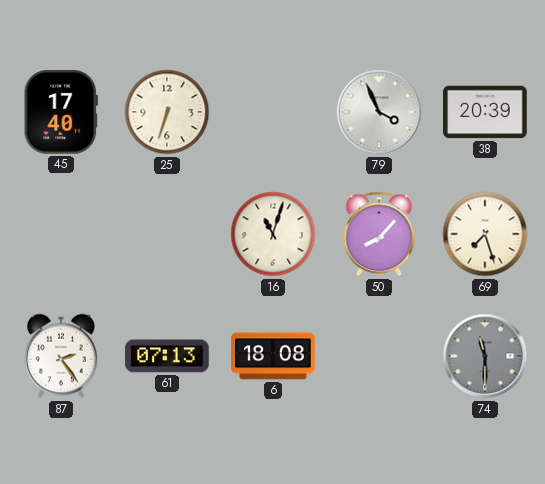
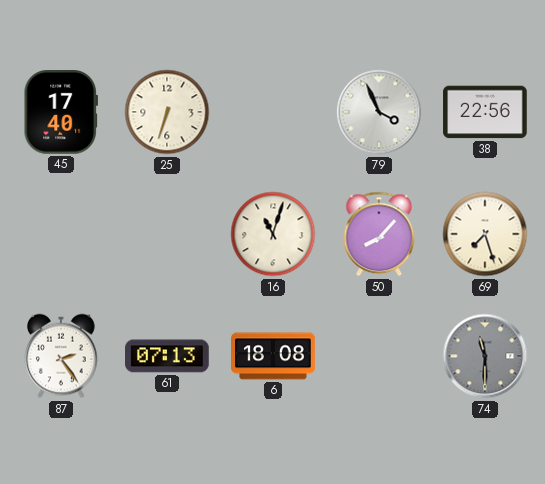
38: 20:39 -> 22:56 (485, 112)
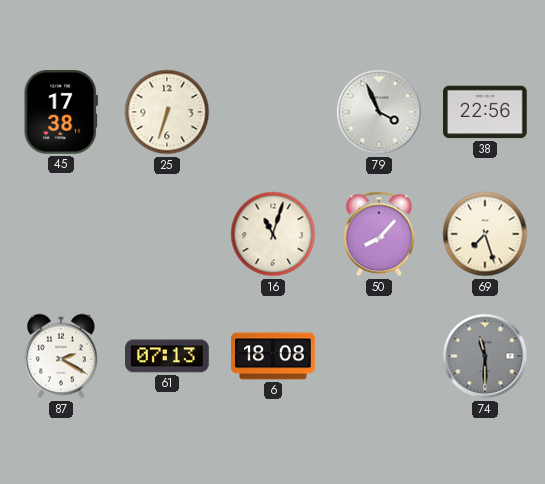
45: 17:40 -> 17:38 (61, 113)
87: 2:24 -> 2:20 (62, 356)
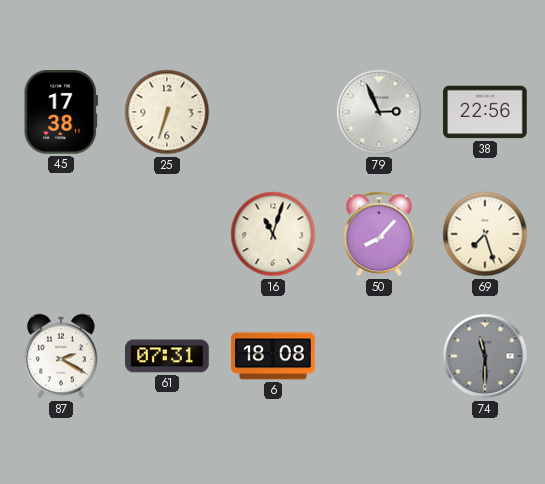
79: 3:56 -> 2:56 (379, 112)
61: 07:13 -> 07:31 (167, 356)
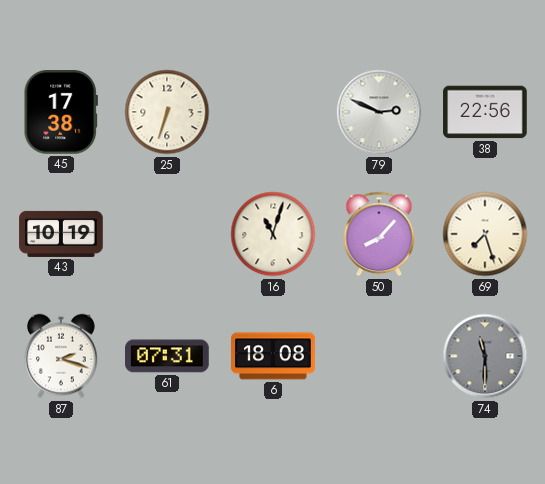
79: 2:56 -> 2:49 (379, 112)
43: none -> 10:19 (61, 234)
87: 2:20 -> 2:18 (62, 356)
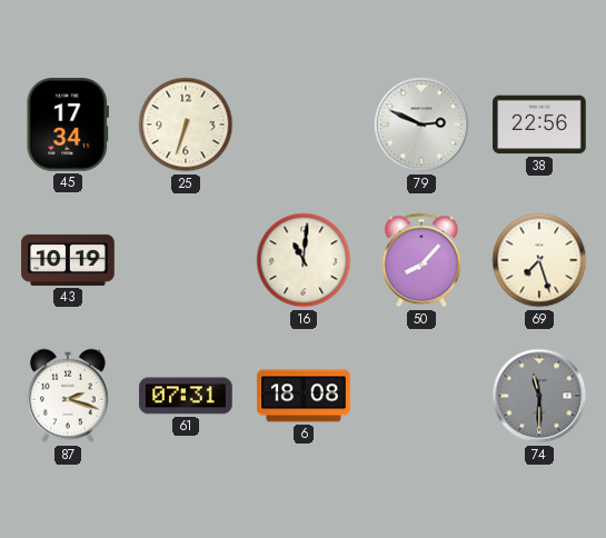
45: 17:38 -> 17:34 (68, 126)
16: 11:03 -> 11:01 (304, 260)
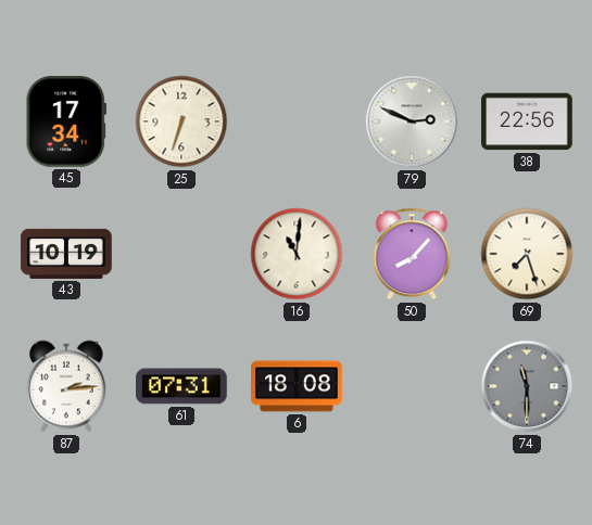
87: 2:18 -> 2:14 (67, 386)
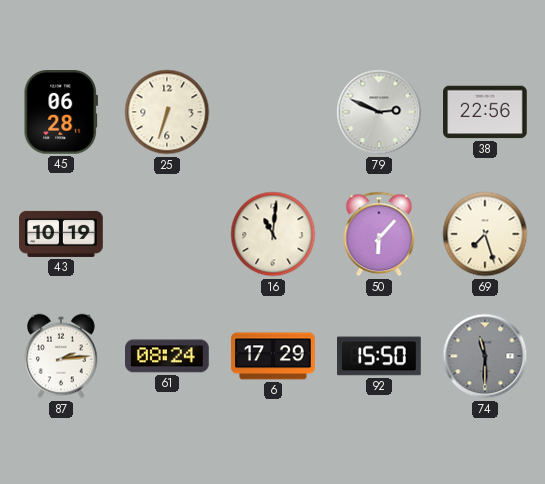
45: 17:34 -> 06:28 (61, 113)
50: 8:07 -> 6:07 (379, 234)
61: 07:31 -> 08:24 (167, 356)
6: 18:08 -> 17:29 (273, 356)
92: none -> 15:50 (379, 356)
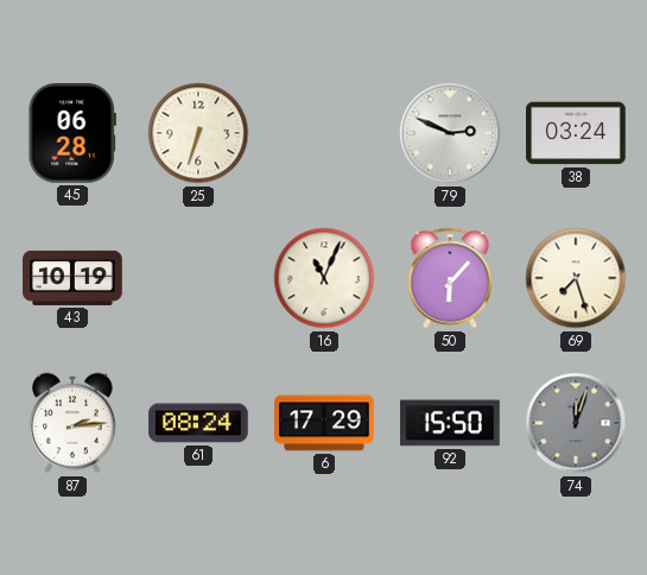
38: 22:56 -> 03:24 (576, 133)
16: 11:01 -> 11:04 (324, 278)
74: 11:30 -> 12:03 (576, 423)
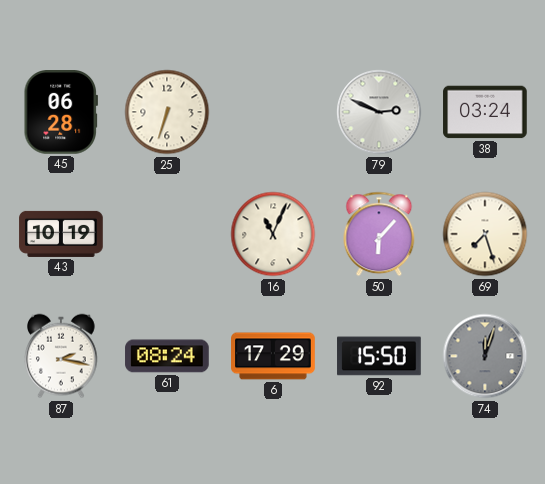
87: 2:14 -> 2:17 (62, 356)
